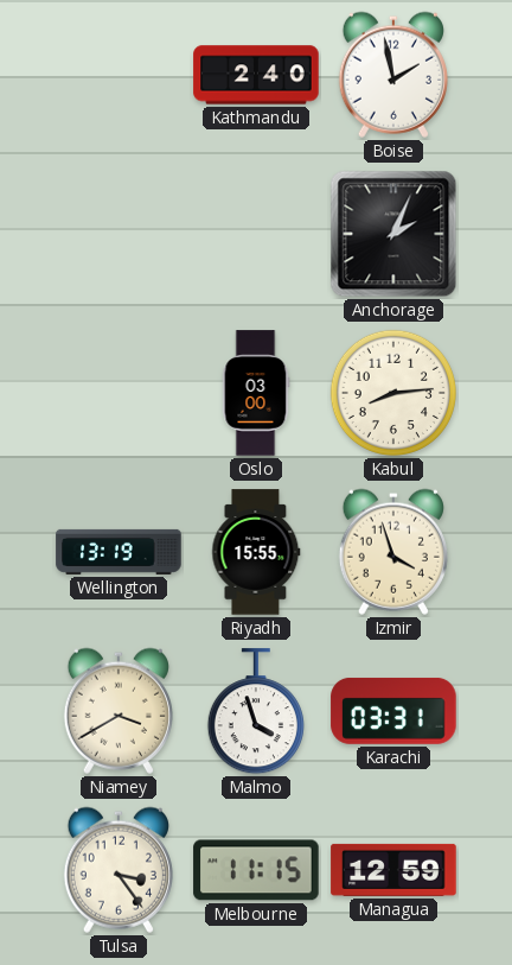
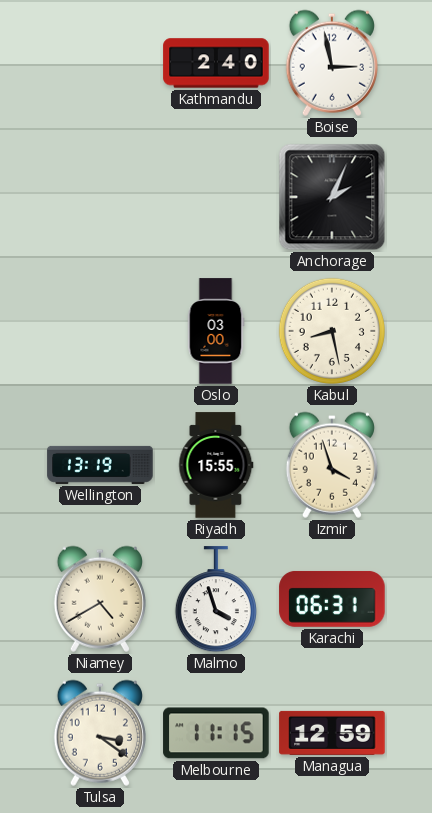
Boise: 1:58 -> 2:58 (332, 63)
Kabul: 8:14 -> 8:28 (332, 331)
Niamey: 3:40 -> 4:40 (100, 599)
Karachi: 03:31 -> 06:31 (332, 599)
Tulsa: 3:24 -> 3:21 (100, 733)
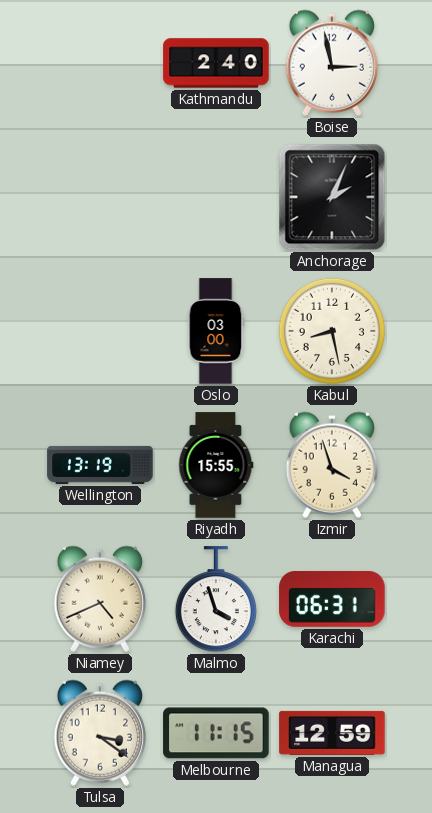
Niamey: 4:40 -> 4:41 (100, 599)
